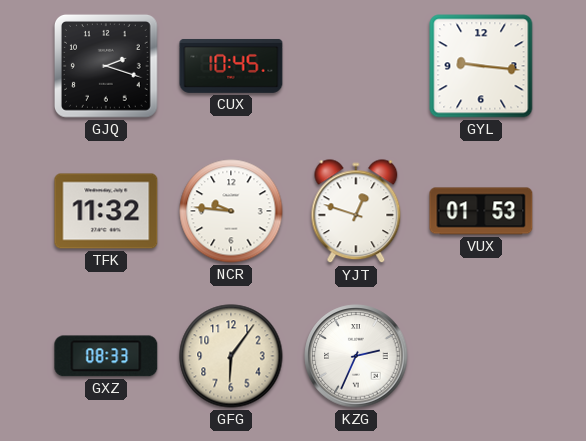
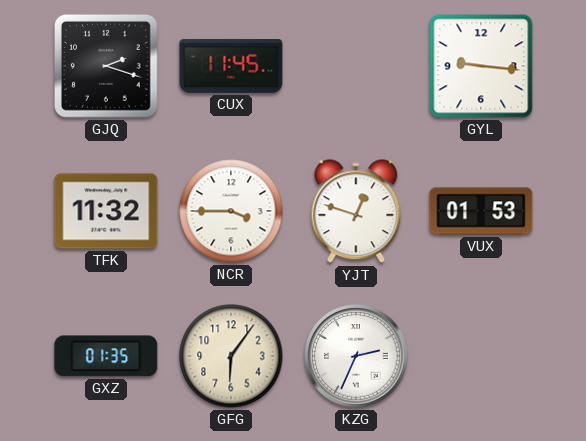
CUX: 10:45 -> 11:45 (231, 66)
NCR: 9:46 -> 3:45 (231, 211)
GXZ: 08:33 -> 01:35 (106, 356)
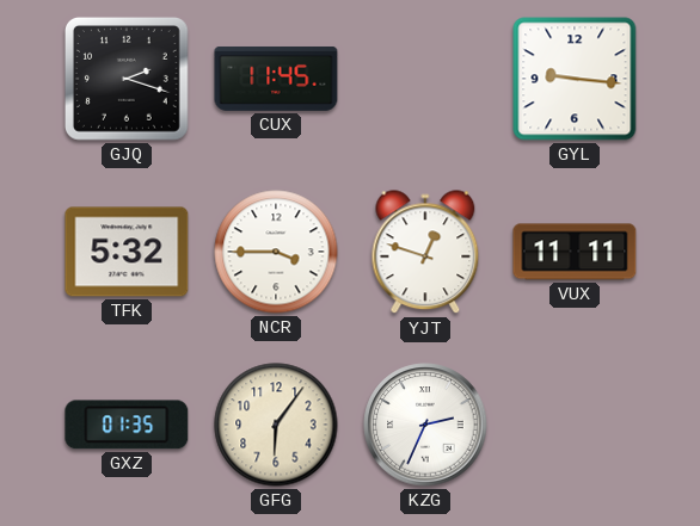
TFK: 11:32 -> 5:32 (127, 252)
VUX: 01:53 -> 11:11 (575, 252)
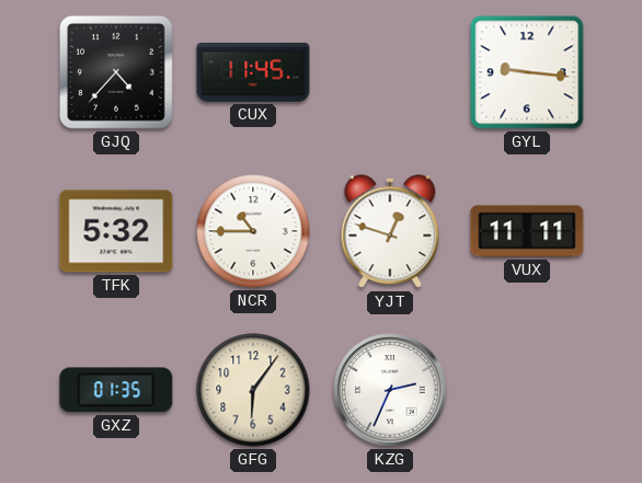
GJQ: 2:18 -> 4:37 (116, 72)
NCR: 3:45 -> 10:45 (253, 231)
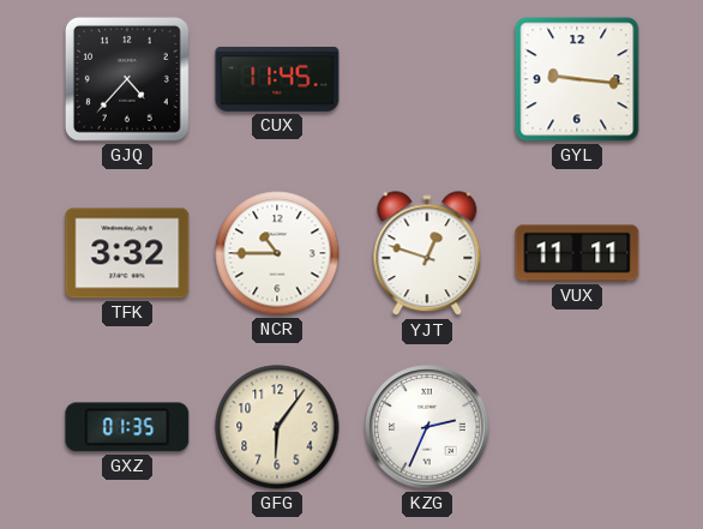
TFK: 5:32 -> 3:32 (127, 253)
